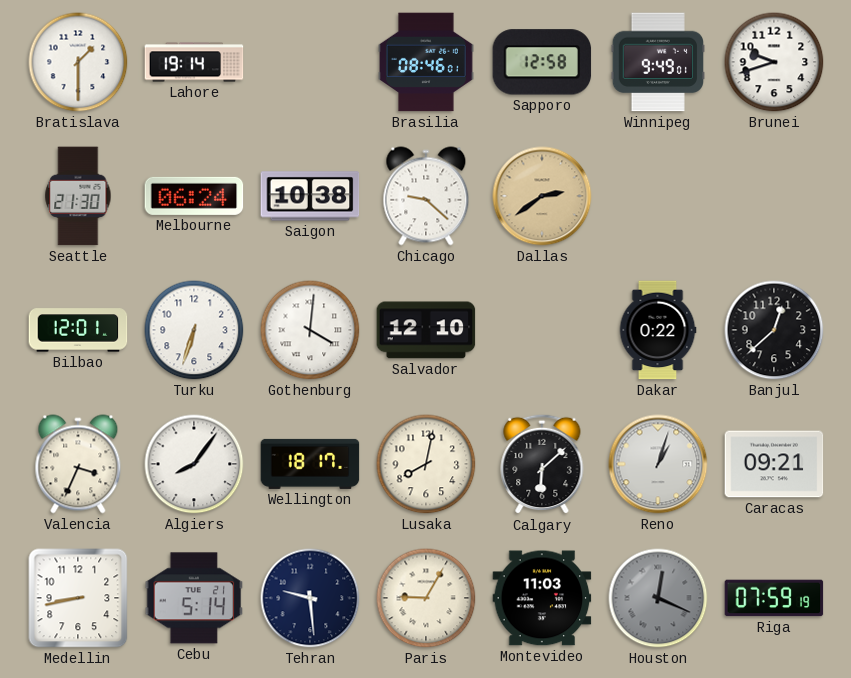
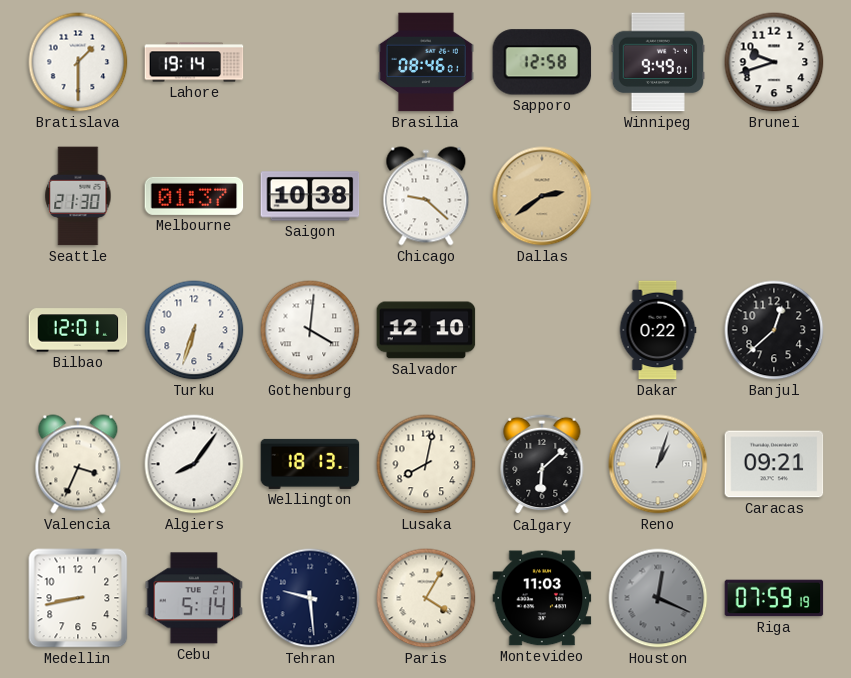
Melbourne: 06:24 -> 01:37 (194, 196)
Wellington: 18:17 -> 18:13 (310, 464)
Paris: 9:05 -> 4:05 (426, 598)
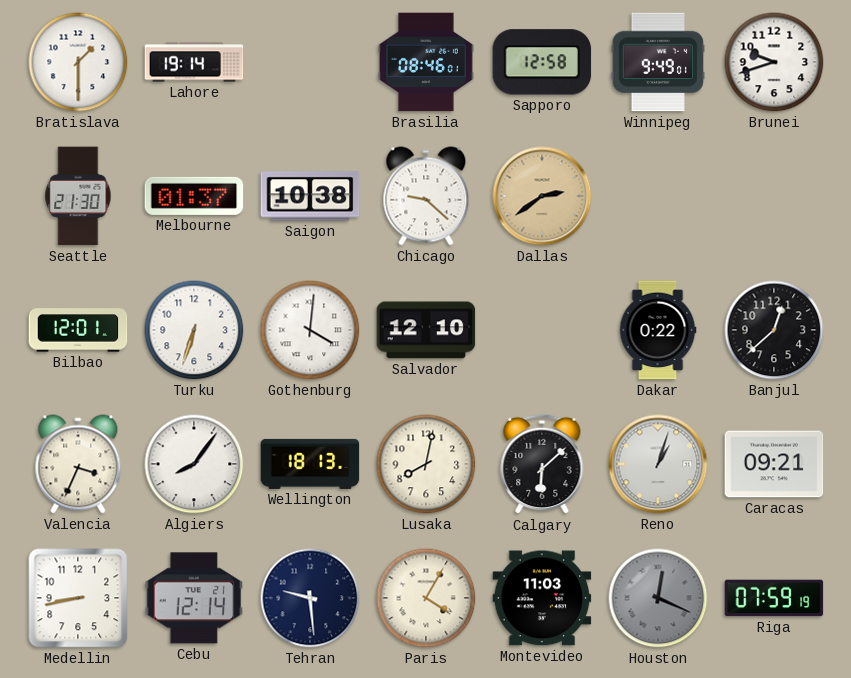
Cebu: 5:14 -> 12:14 (194, 598)
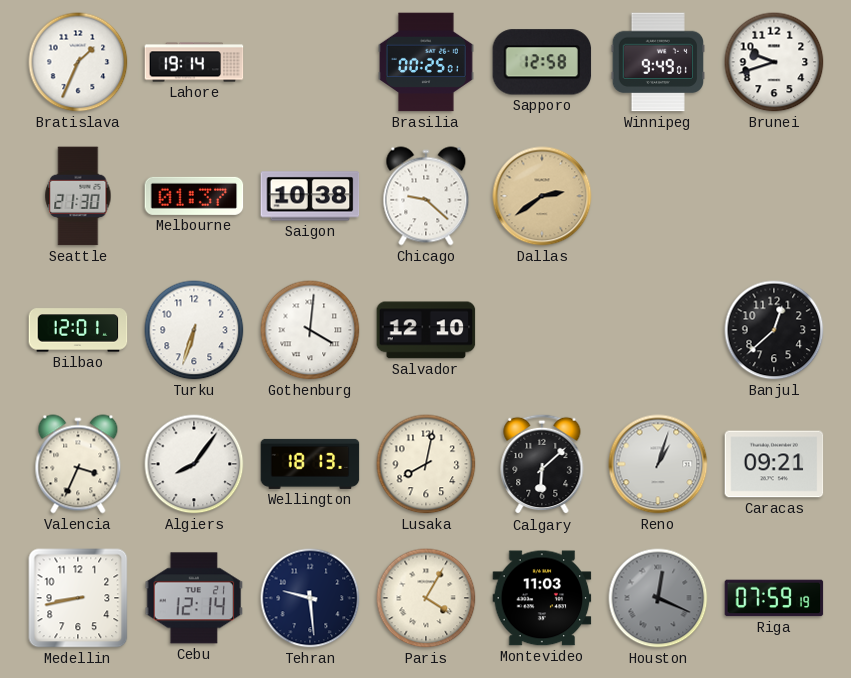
Bratislava: 1:30 -> 1:34 (78, 62)
Brasilia: 08:46 -> 00:25 (427, 62)
Dakar: 0:22 -> none (658, 330)
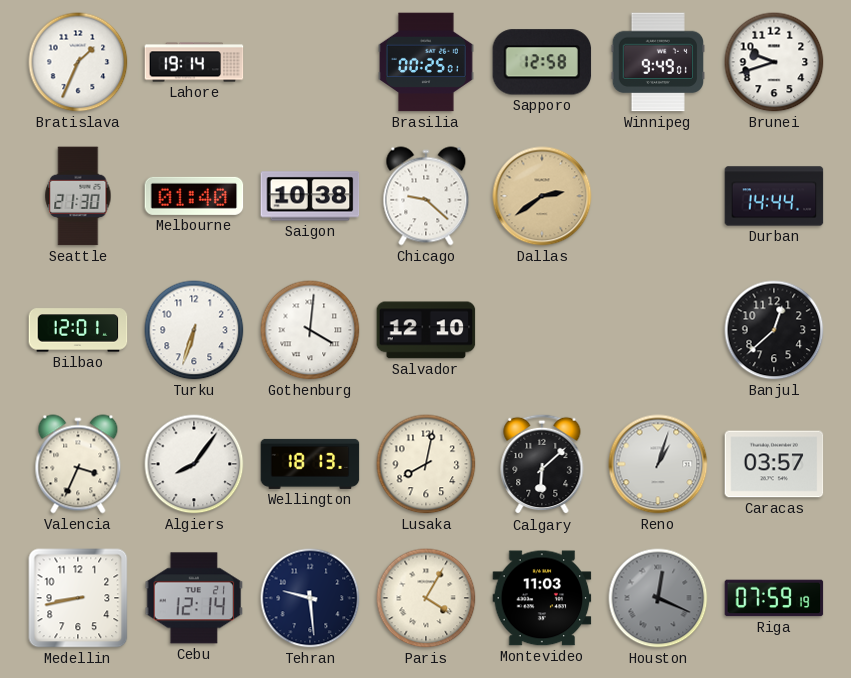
Melbourne: 01:37 -> 01:40 (194, 196)
Durban: none -> 14:44 (774, 196)
Caracas: 09:21 -> 03:57 (774, 464)
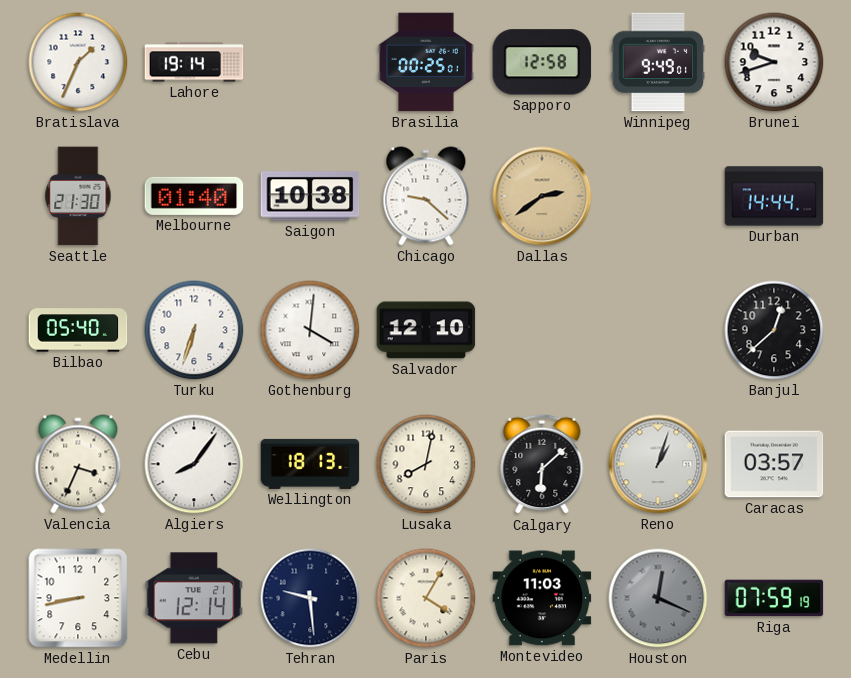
Bilbao: 12:01 -> 05:40 (78, 330)
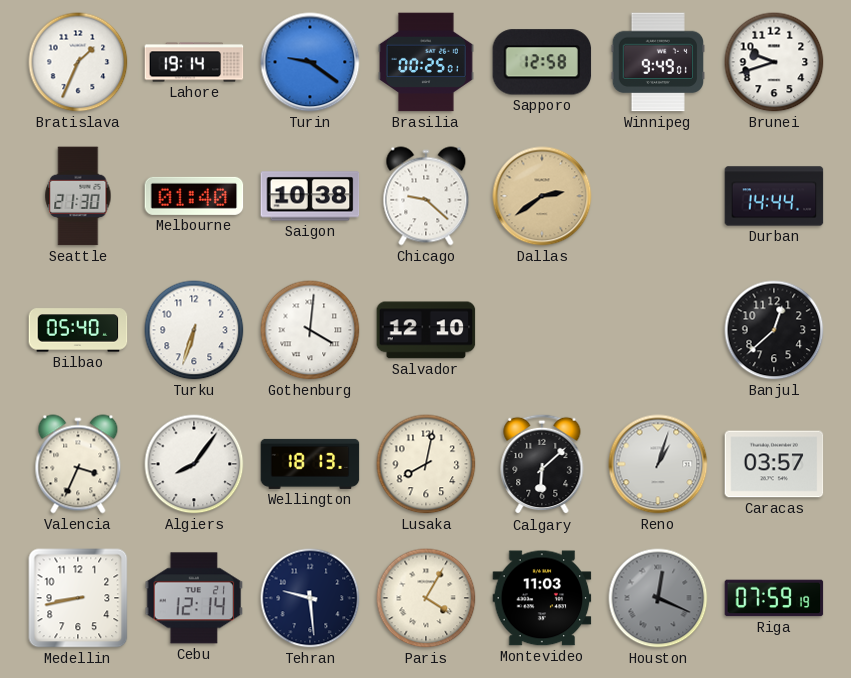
Turin: none -> 9:21 (310, 62)
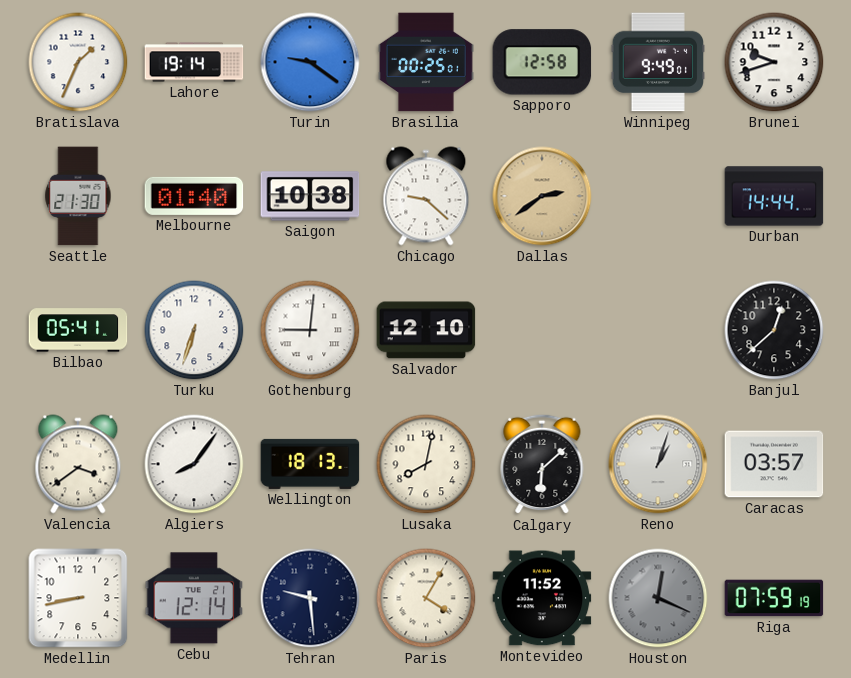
Bilbao: 05:40 -> 05:41 (78, 330)
Gothenburg: 4:01 -> 9:01 (310, 330)
Valencia: 3:34 -> 3:39 (78, 464)
Montevideo: 11:03 -> 11:52 (542, 598)
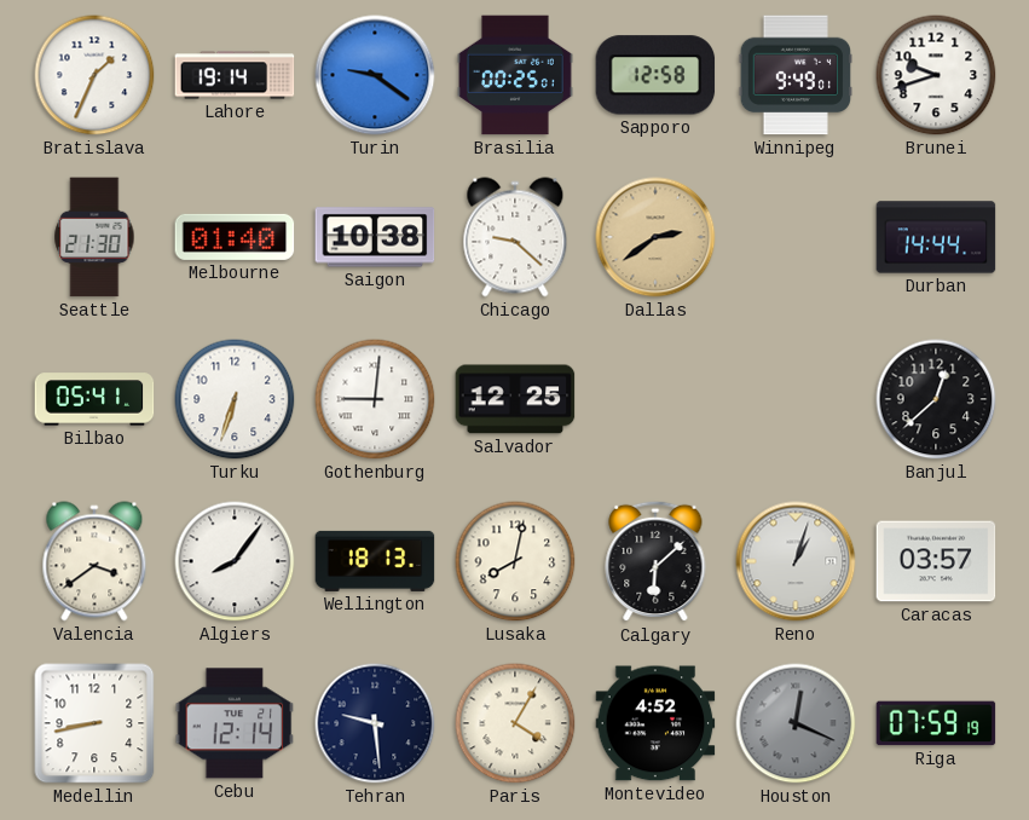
Salvador: 12:10 -> 12:25 (515, 399)
Montevideo: 11:52 -> 4:52 (655, 723)
